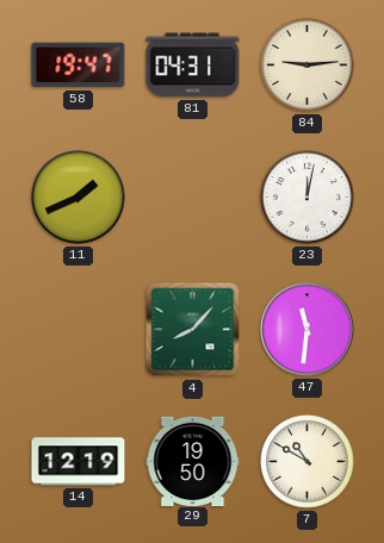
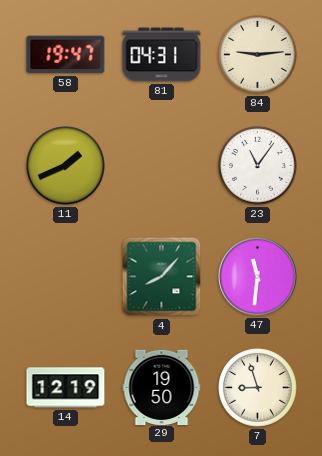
23: 12:02 -> 11:06 (258, 166)
7: 10:50 -> 8:57 (258, 388)
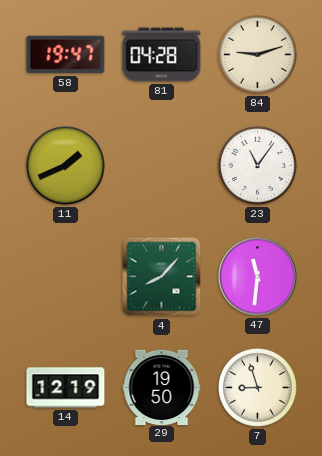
81: 04:31 -> 04:28 (162, 55)
84: 9:14 -> 9:12 (258, 55)
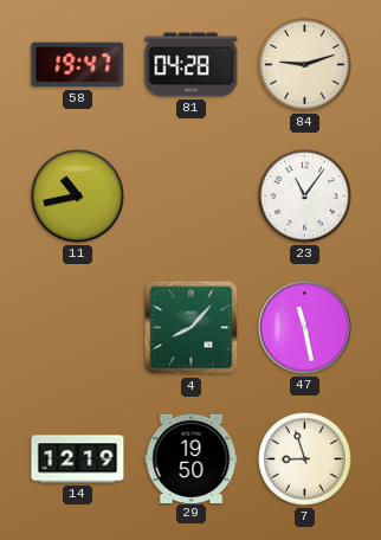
11: 1:41 -> 10:43 (78, 197)
47: 11:31 -> 11:28 (305, 328)
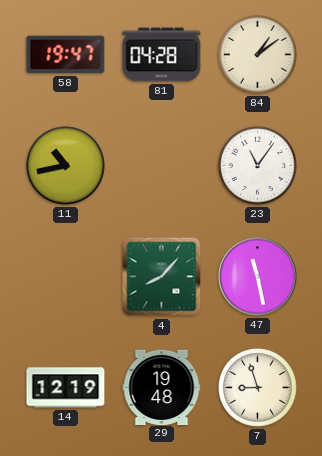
84: 9:12 -> 1:09 (258, 55)
29: 19:50 -> 19:48 (162, 387)
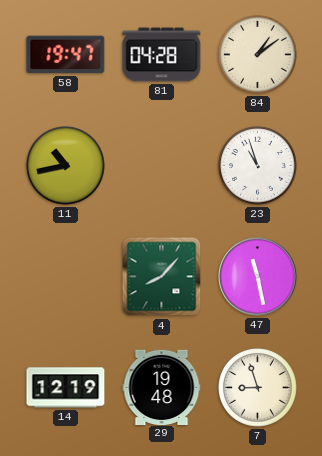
23: 11:06 -> 10:57 (258, 166)
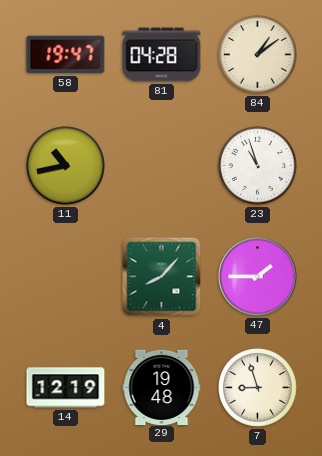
47: 11:28 -> 1:45 (258, 277)
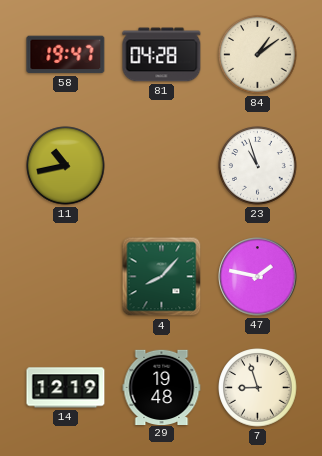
47: 1:45 -> 1:47 (258, 277)
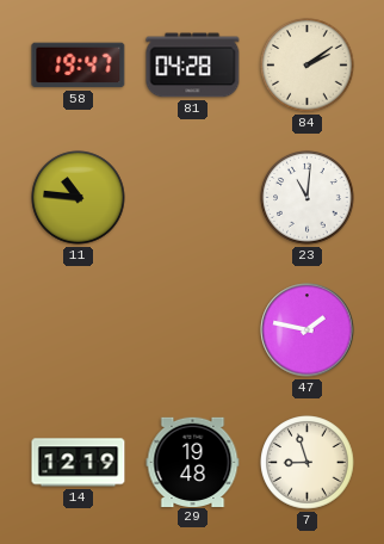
84: 1:09 -> 2:09 (308, 66)
11: 10:43 -> 10:46 (79, 198)
23: 10:57 -> 11:01 (308, 198)
4: 8:07 -> none (162, 277)
